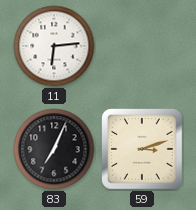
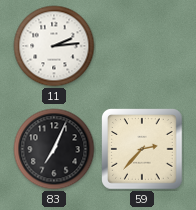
11: 6:14 -> 2:14 (54, 46)
59: 3:12 -> 2:37 (142, 149)
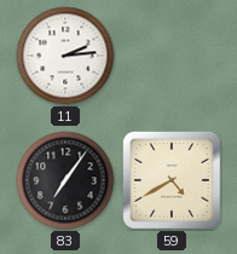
83: 7:04 -> 7:06 (65, 180)
59: 2:37 -> 4:40 (172, 180)
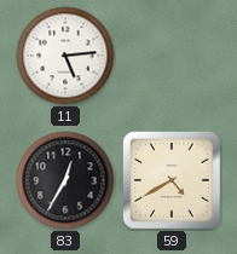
11: 2:14 -> 5:14 (65, 56)
83: 7:06 -> 12:35 (65, 180)
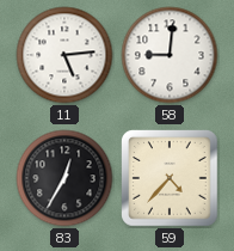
58: none -> 9:01 (170, 55)
59: 4:40 -> 4:37 (170, 178)
